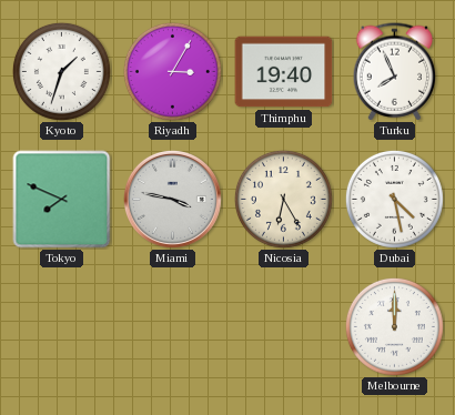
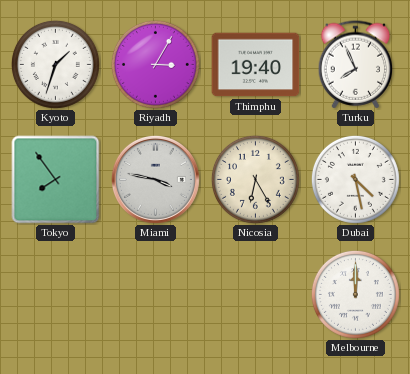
Tokyo: 7:49 -> 7:54 (56, 180)
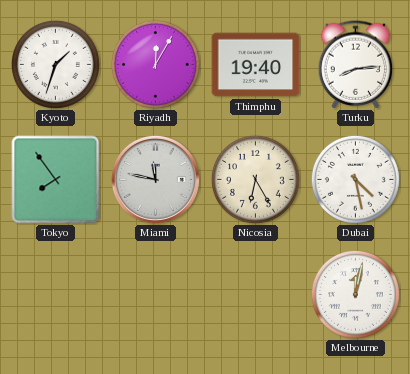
Riyadh: 3:05 -> 12:05 (155, 64)
Turku: 7:56 -> 8:14 (356, 65)
Miami: 3:47 -> 11:47 (155, 179)
Melbourne: 12:00 -> 12:02 (355, 294)
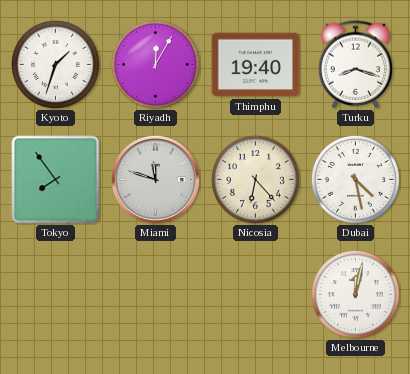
Turku: 8:14 -> 8:18 (356, 65)
Miami: 11:47 -> 11:48 (155, 179)
Nicosia: 6:25 -> 6:23 (255, 179)
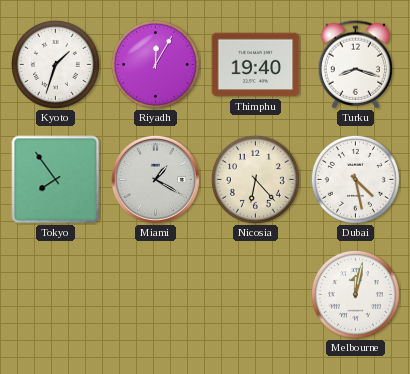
Miami: 11:48 -> 1:20 (155, 179)
